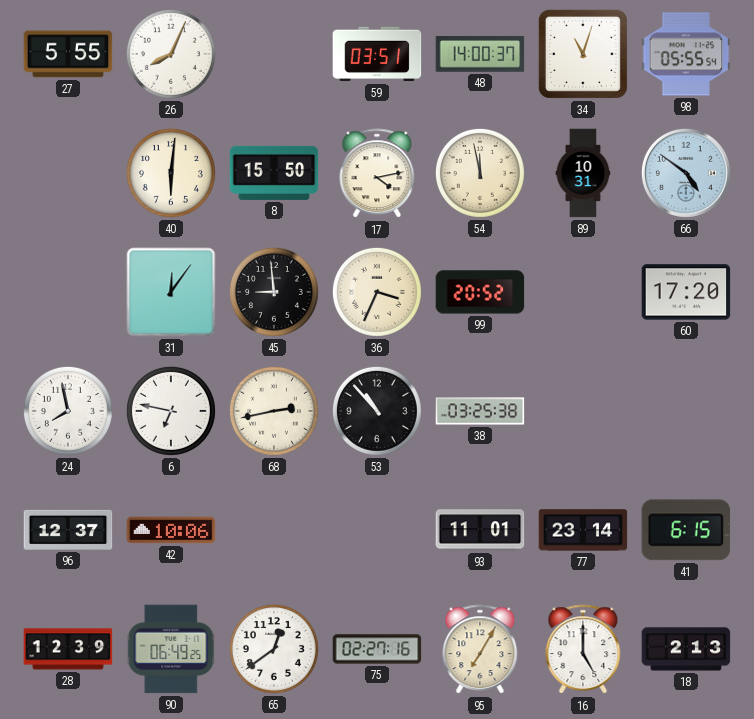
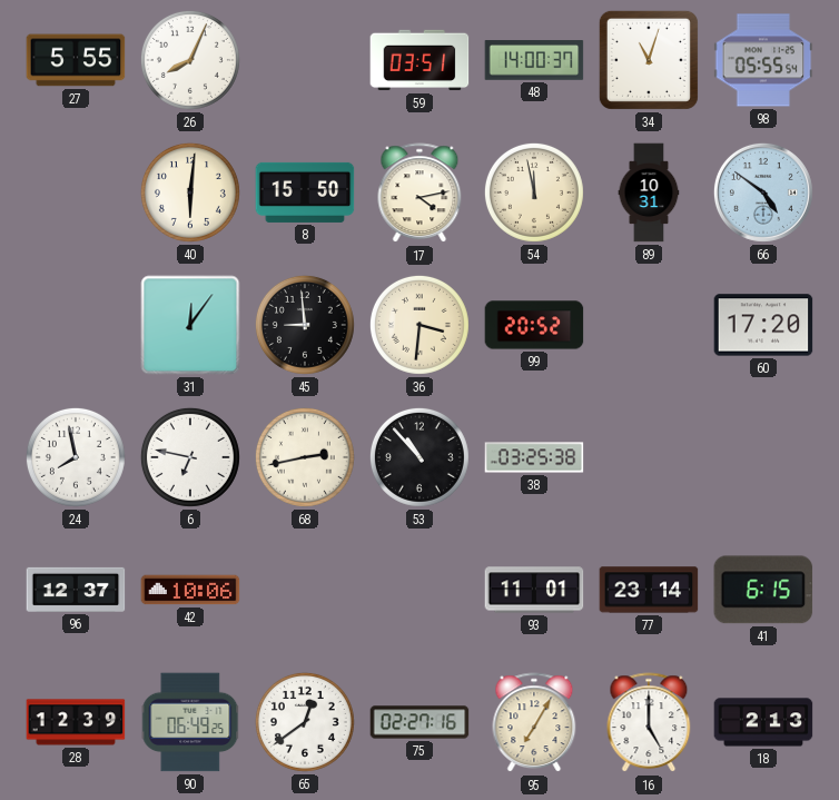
36: 3:34 -> 3:31 (420, 325)
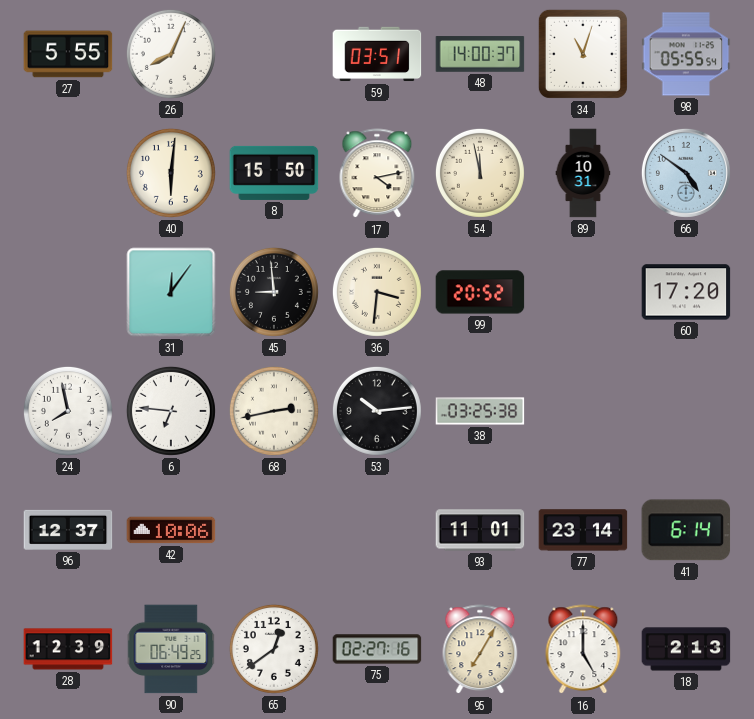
6: 6:47 -> 6:46 (171, 411)
53: 10:53 -> 10:14 (377, 411)
41: 6:15 -> 6:14 (686, 530)
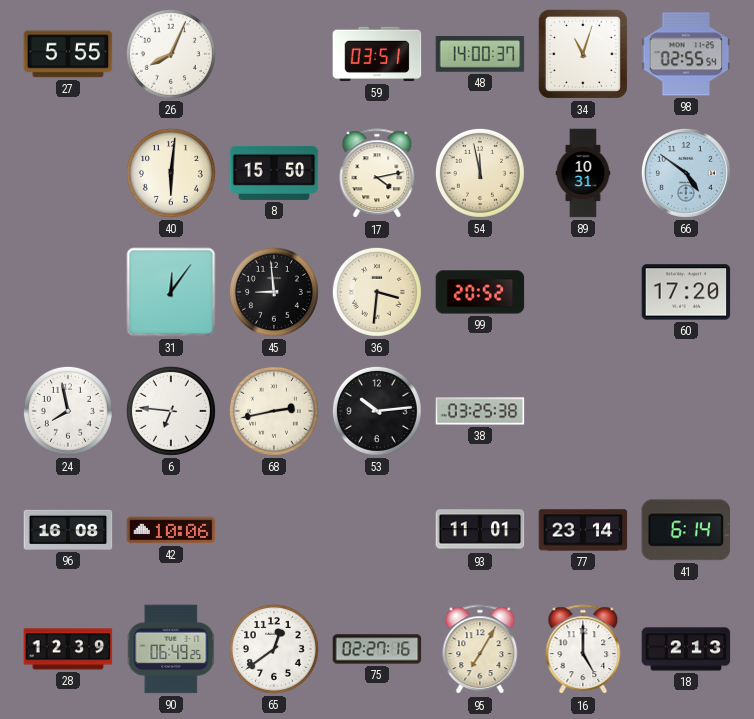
98: 05:55 -> 02:55 (686, 54)
96: 12:37 -> 16:08 (68, 530)
